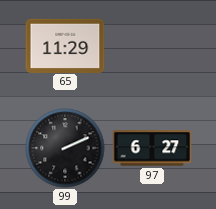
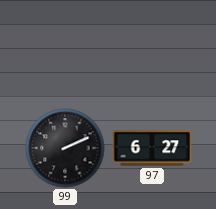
65: 11:29 -> none (65, 45)
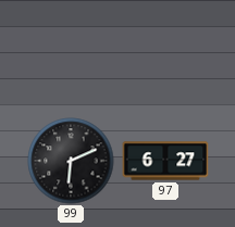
99: 2:11 -> 6:11 (71, 161)
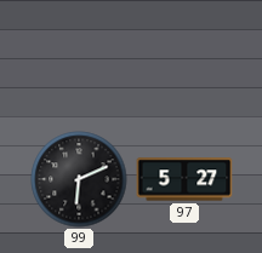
97: 6:27 -> 5:27 (184, 179)
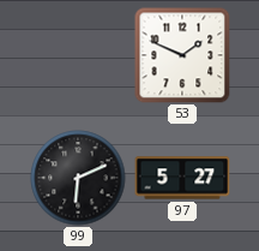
53: none -> 1:49 (182, 55)
